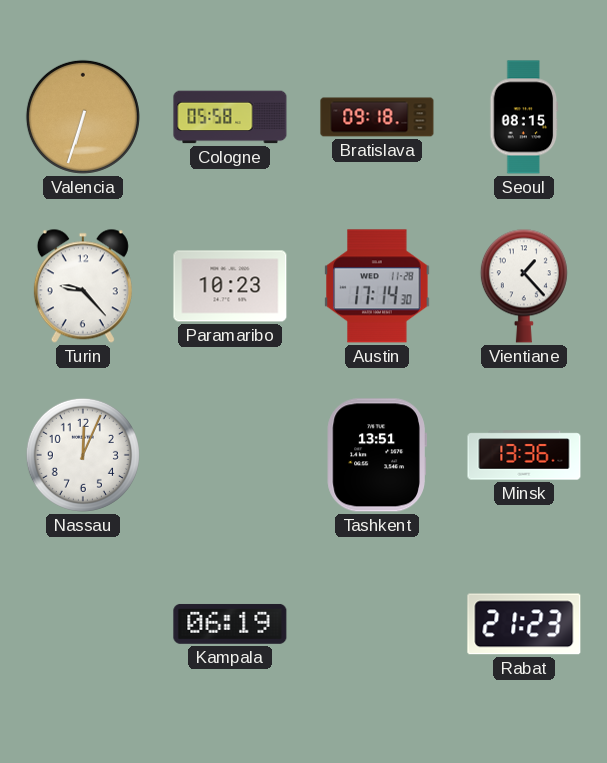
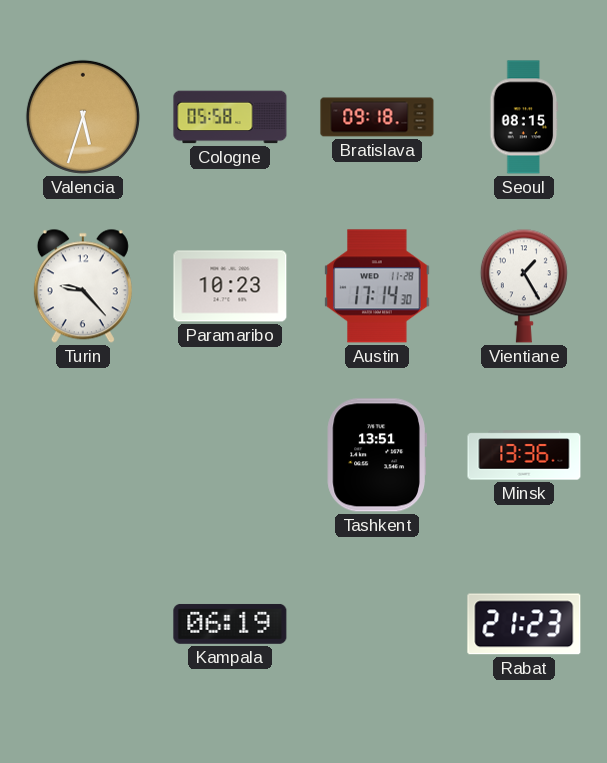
Valencia: 6:33 -> 5:33 (83, 117)
Vientiane: 1:23 -> 1:25 (524, 286)
Nassau: 12:04 -> none (83, 455)
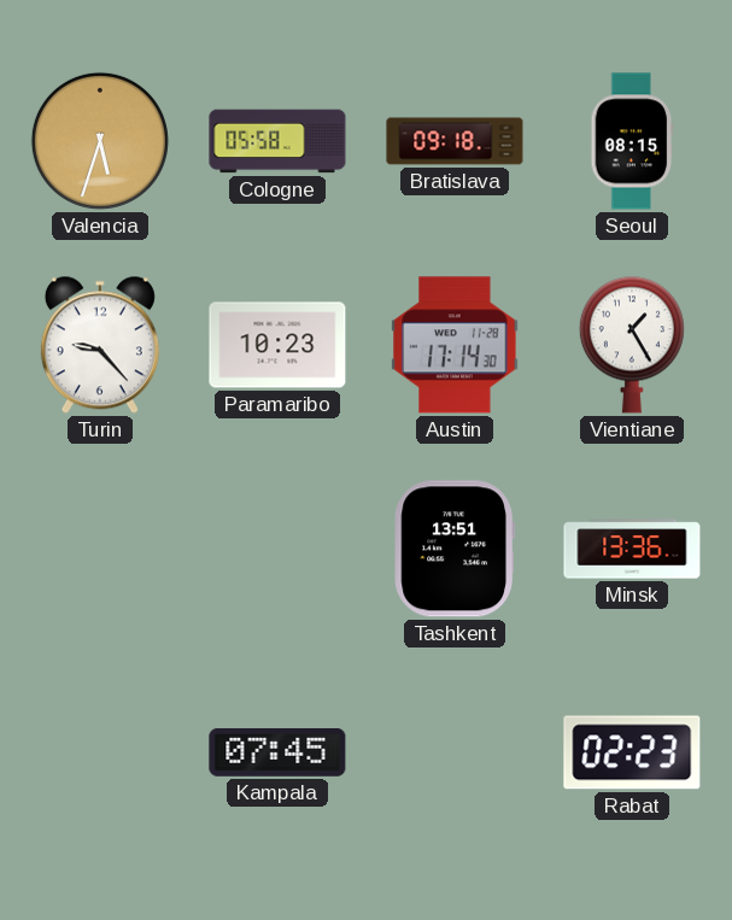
Kampala: 06:19 -> 07:45 (277, 752)
Rabat: 21:23 -> 02:23 (632, 752)
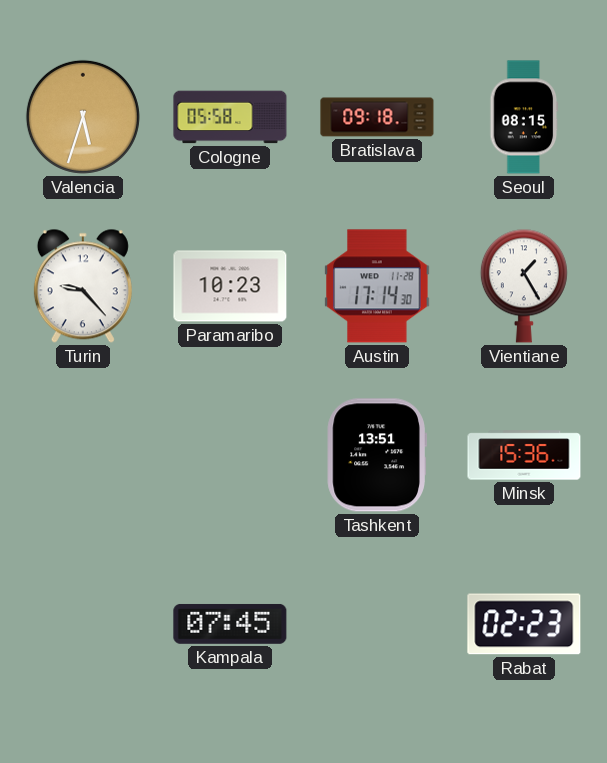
Minsk: 13:36 -> 15:36 (524, 455)
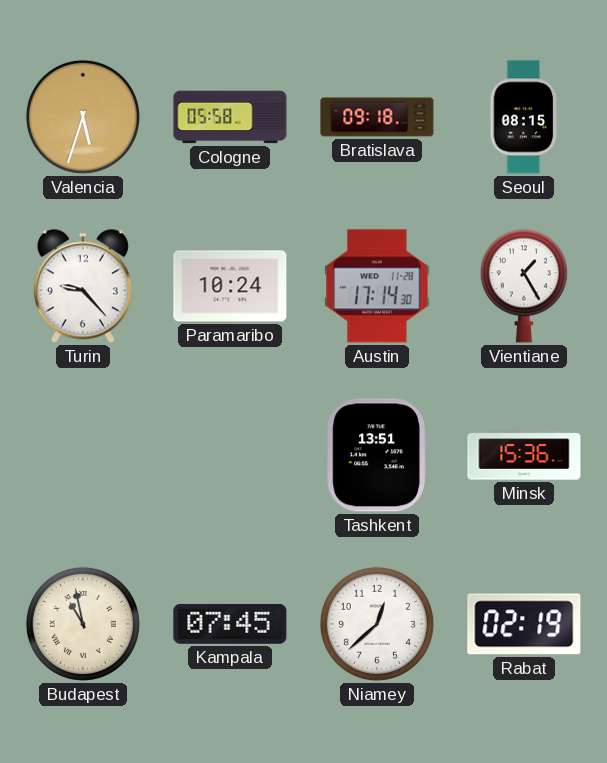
Paramaribo: 10:23 -> 10:24 (230, 286)
Budapest: none -> 10:58 (83, 624)
Niamey: none -> 12:38 (377, 624)
Rabat: 02:23 -> 02:19 (524, 624)
